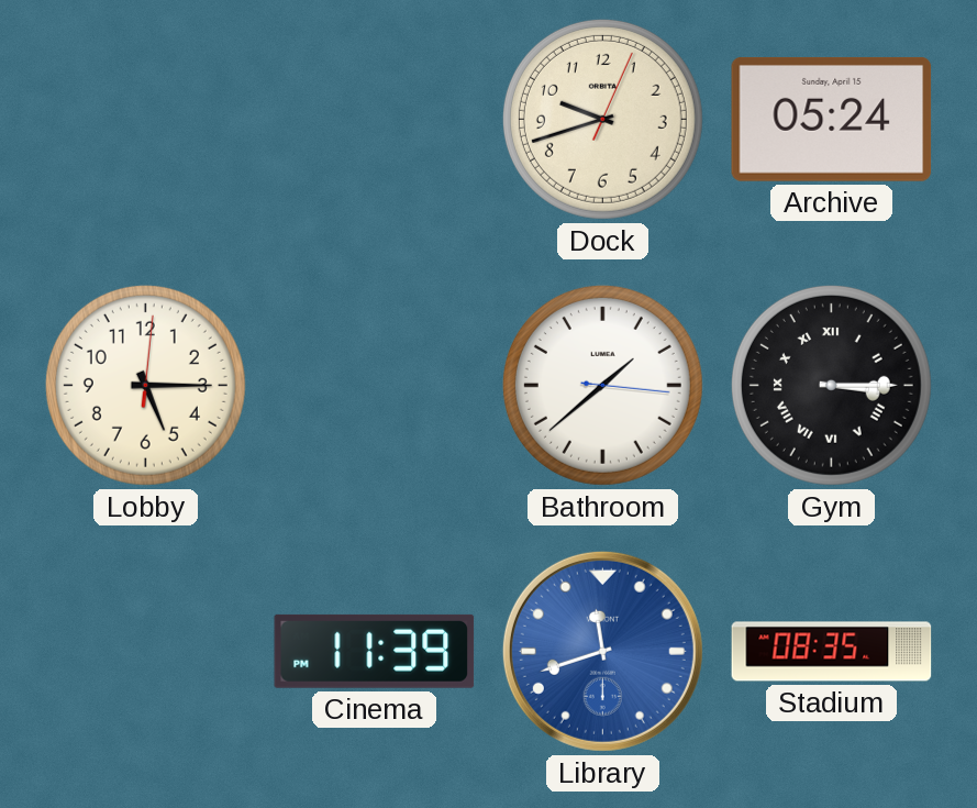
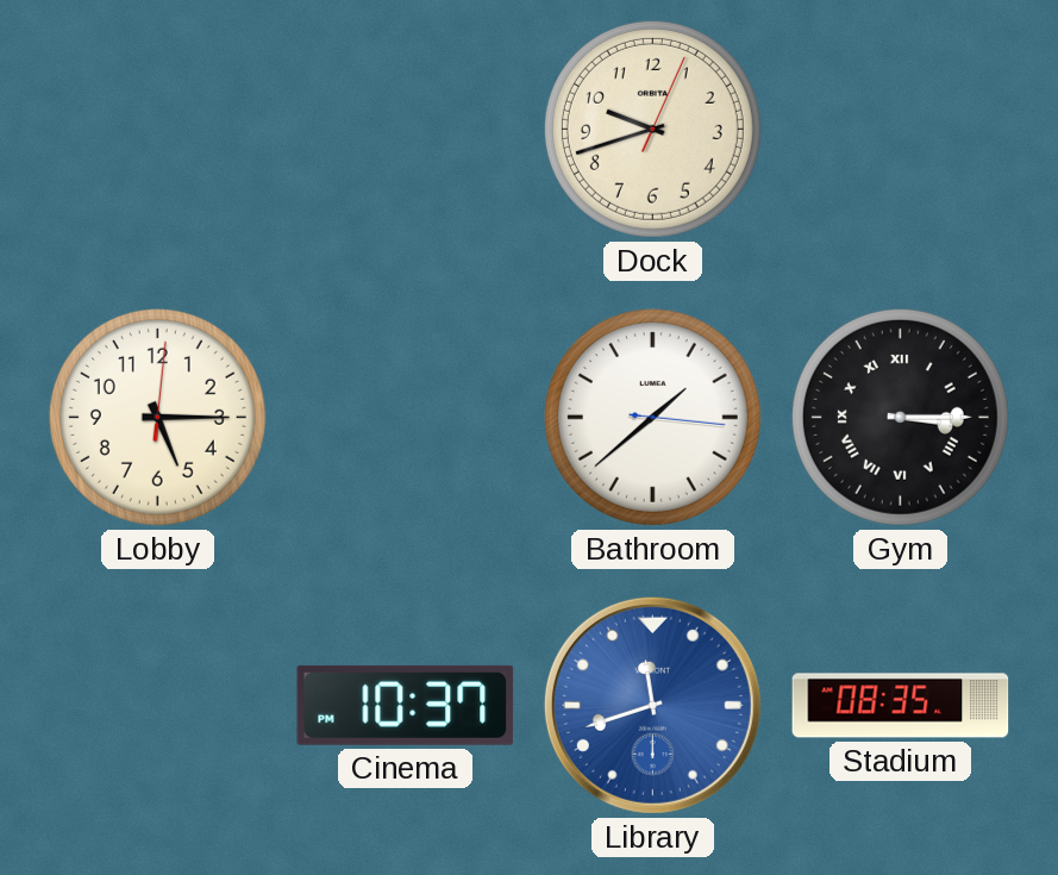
Archive: 05:24 -> none (832, 119)
Cinema: 11:39 -> 10:37 (406, 705)
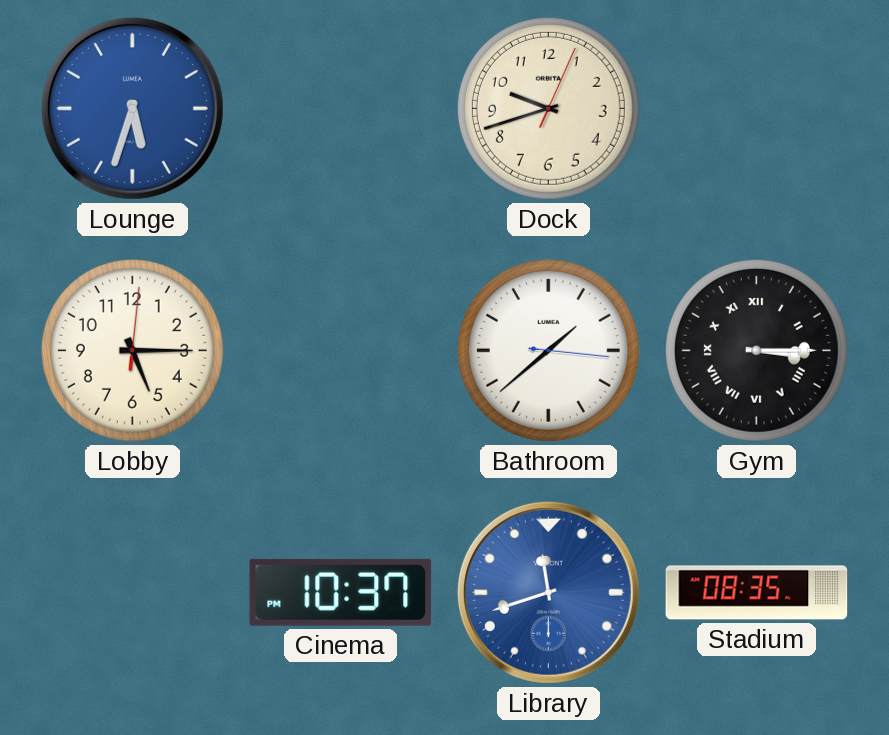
Lounge: none -> 5:33 (132, 108)
